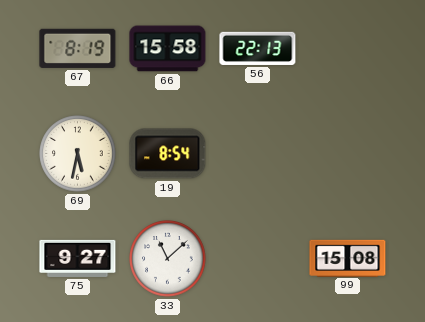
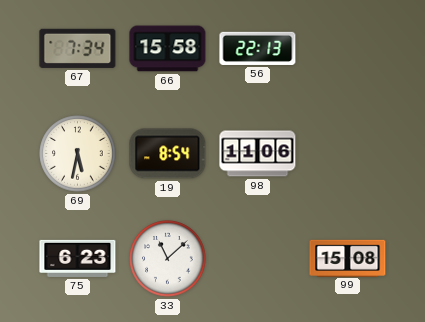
67: 8:19 -> 7:34 (78, 48)
98: none -> 11:06 (258, 154)
75: 9:27 -> 6:23 (78, 258)
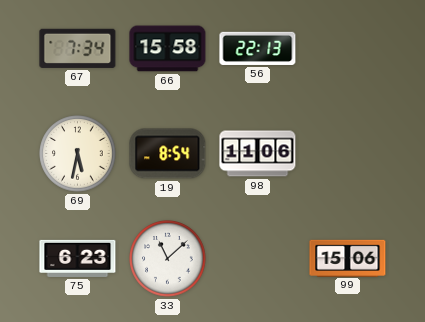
99: 15:08 -> 15:06 (348, 258)
